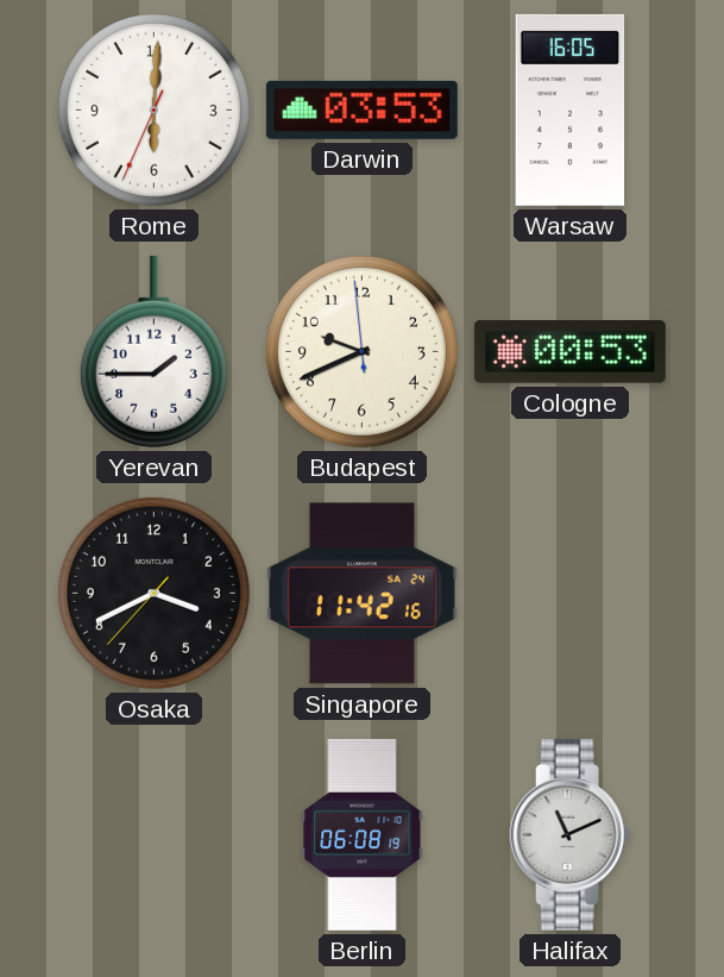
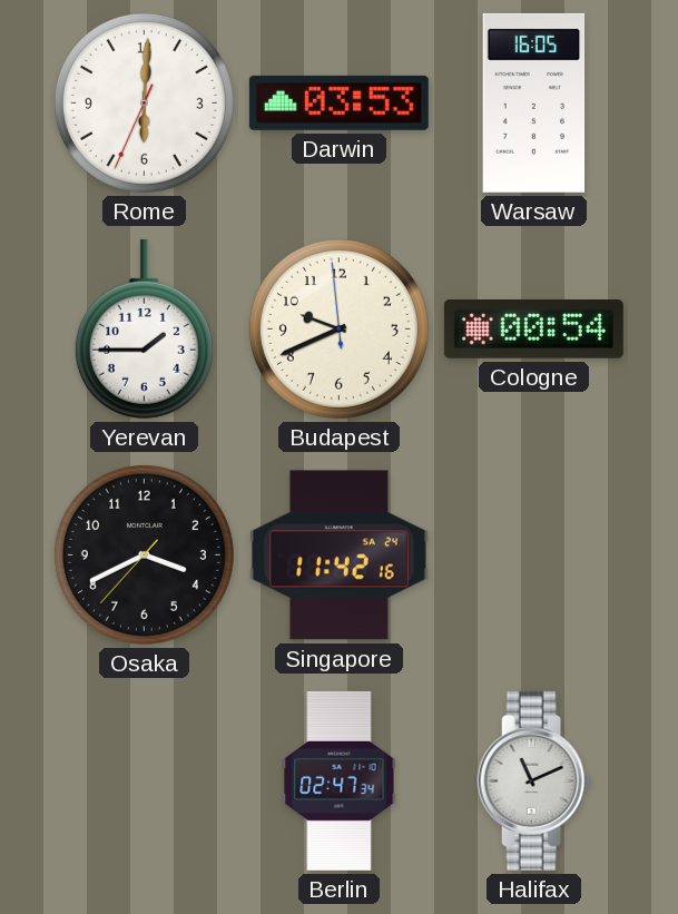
Cologne: 00:53 -> 00:54 (533, 330)
Berlin: 06:08 -> 02:47 (340, 780)
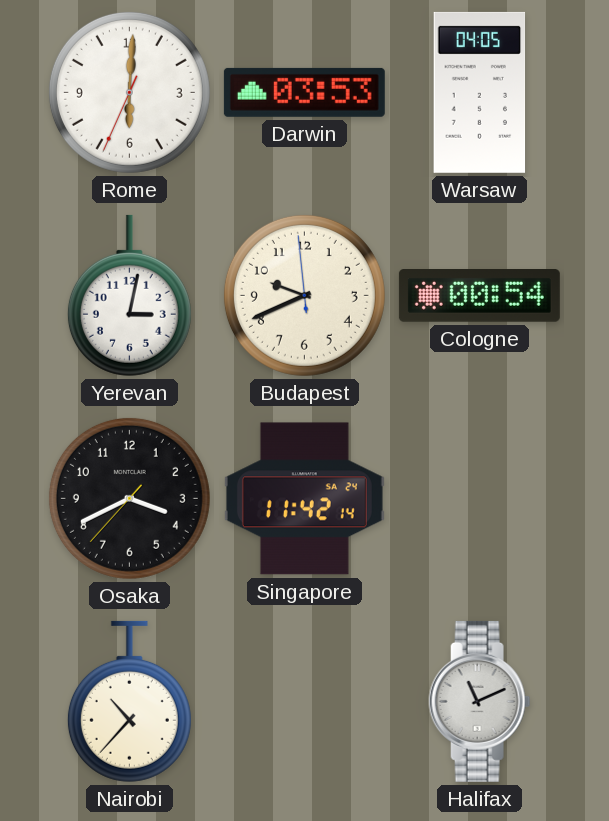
Warsaw: 16:05 -> 04:05 (480, 92)
Yerevan: 1:45 -> 3:02 (129, 295)
Singapore: 11:42:16 -> 11:42:14 (304, 499)
Nairobi: none -> 10:37 (129, 701)
Berlin: 02:47 -> none (340, 780)
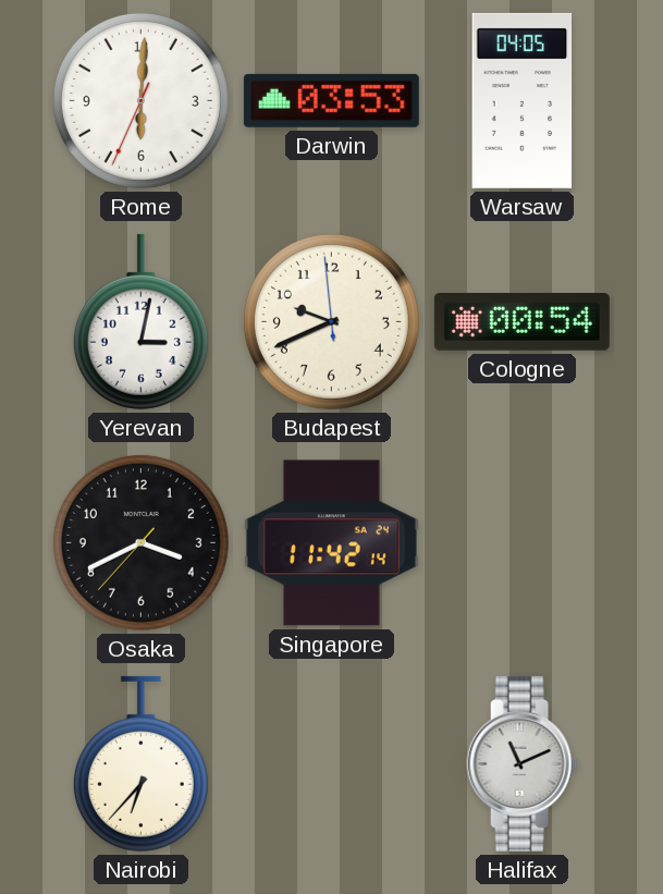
Nairobi: 10:37 -> 6:37 (140, 763)
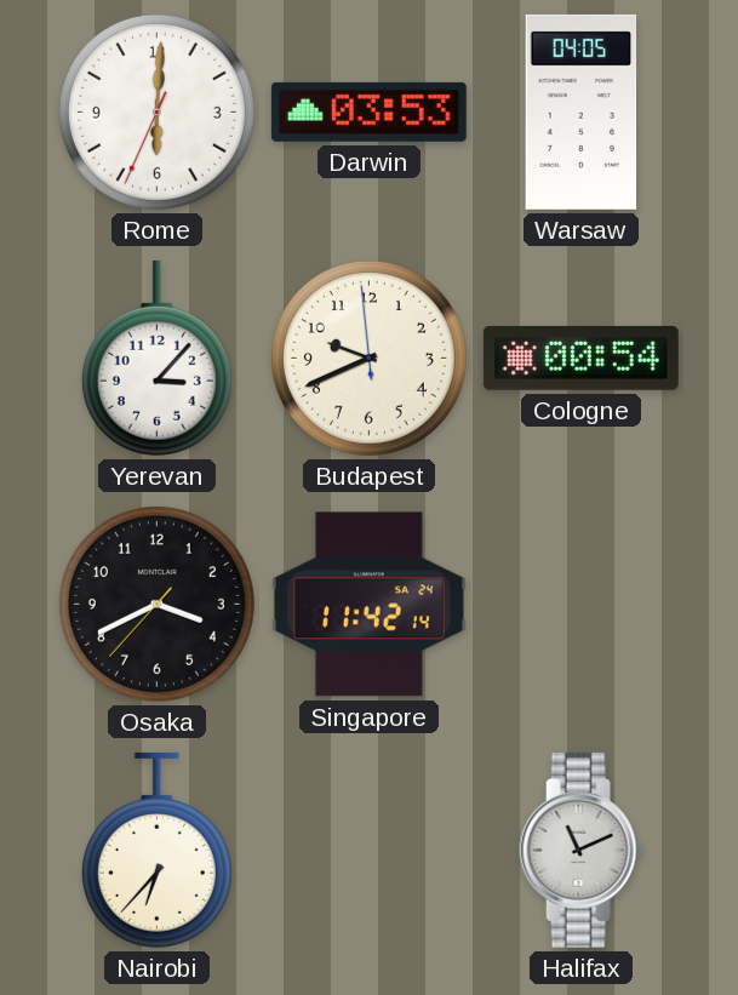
Yerevan: 3:02 -> 3:07 (156, 358)
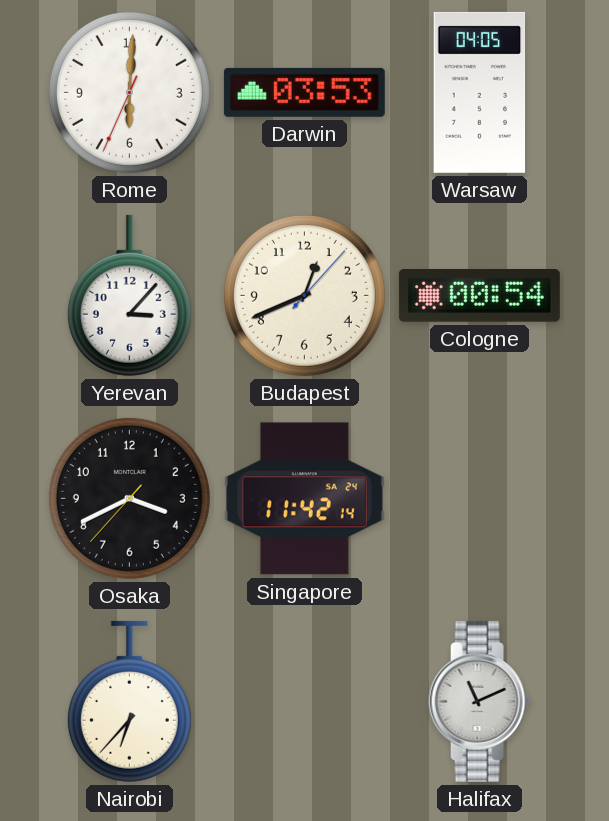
Budapest: 9:40 -> 12:41 (304, 295)
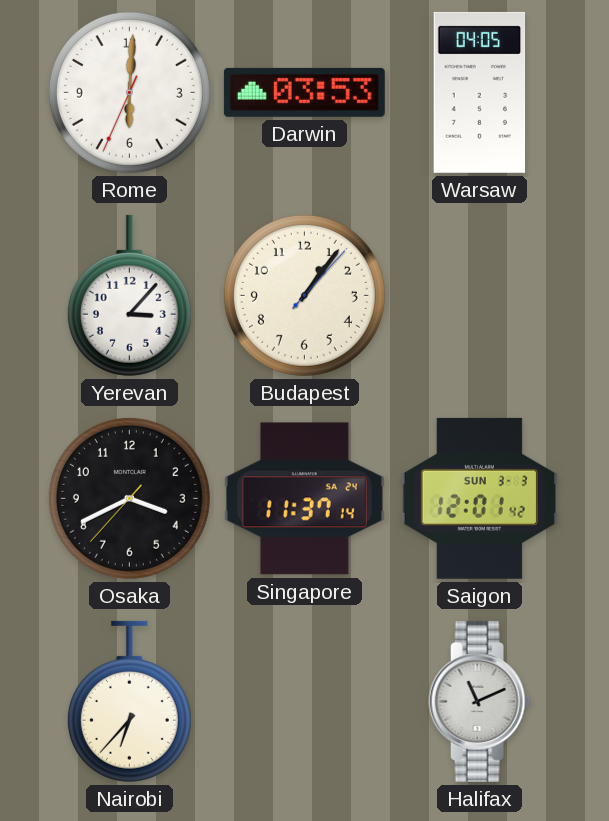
Budapest: 12:41 -> 1:06 (304, 295)
Cologne: 00:54 -> none (479, 296)
Singapore: 11:42 -> 11:37 (304, 499)
Saigon: none -> 12:01 (479, 498)
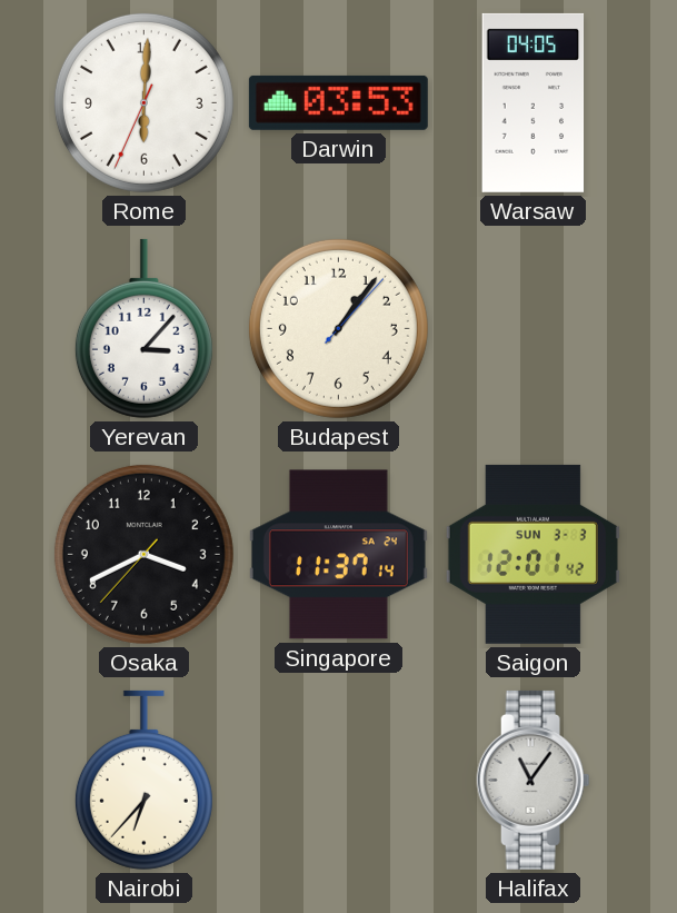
Halifax: 11:11 -> 11:06 (534, 780)
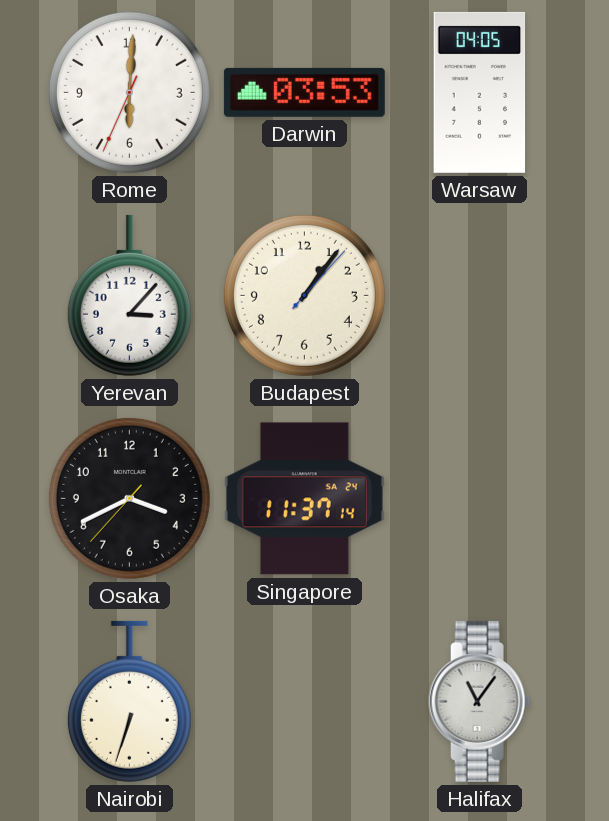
Saigon: 12:01 -> none (532, 554)
Nairobi: 6:37 -> 6:33 (129, 701)
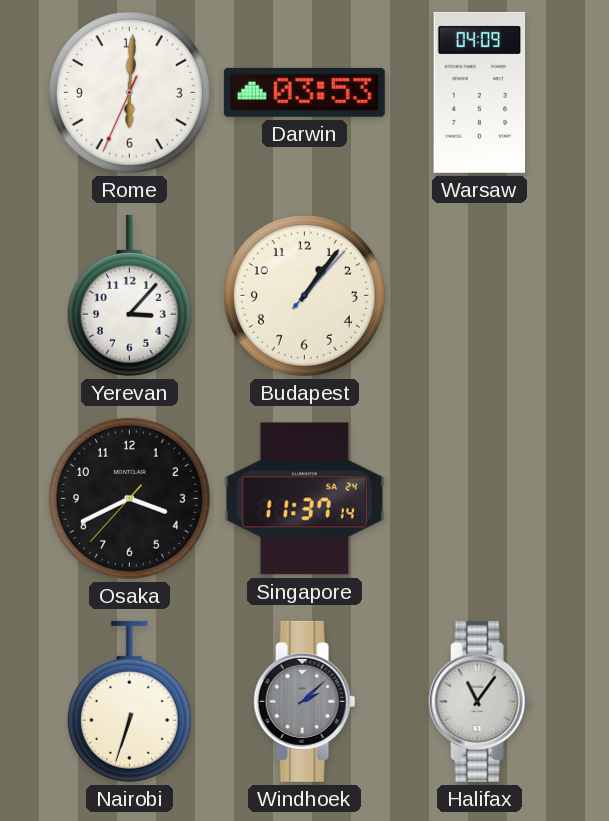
Warsaw: 04:05 -> 04:09 (480, 92)
Windhoek: none -> 2:08 (305, 701)
